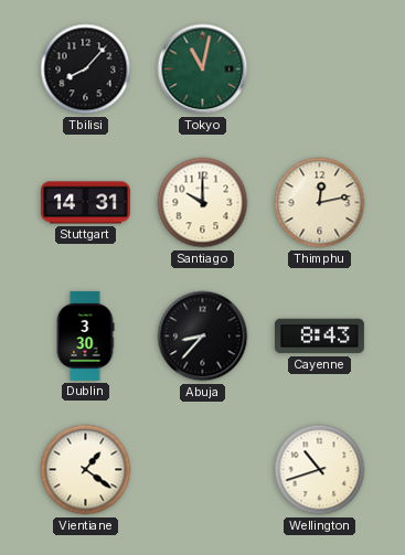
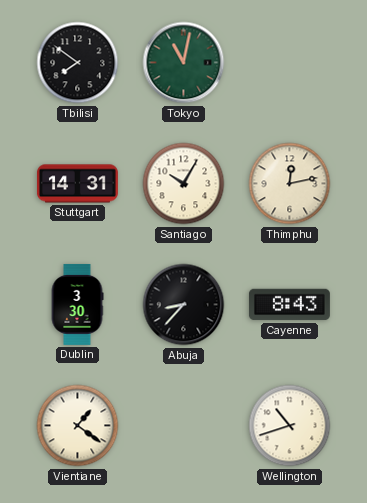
Tbilisi: 8:07 -> 7:51 (78, 63)
Santiago: 10:00 -> 10:05 (184, 184)
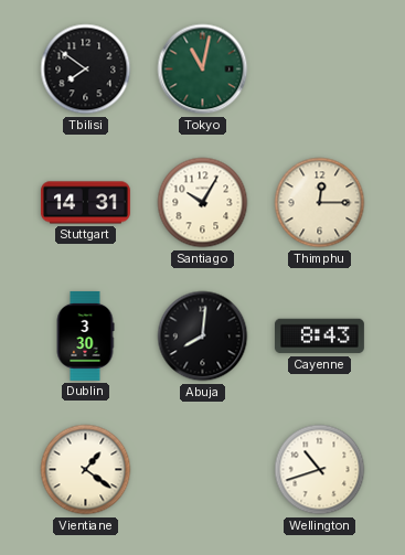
Thimphu: 12:13 -> 12:15 (320, 203)
Abuja: 8:37 -> 8:01 (203, 337)
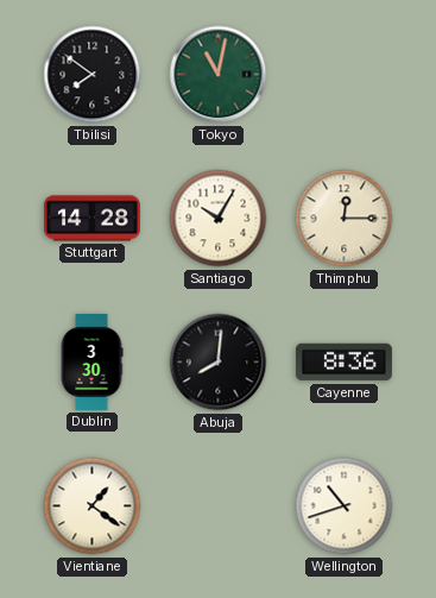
Stuttgart: 14:31 -> 14:28 (91, 219)
Cayenne: 8:43 -> 8:36 (343, 363)
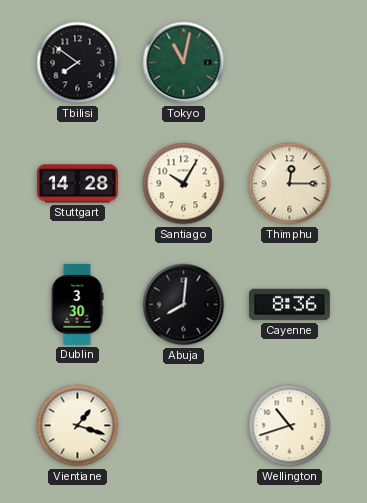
Vientiane: 1:21 -> 1:18 (78, 426)
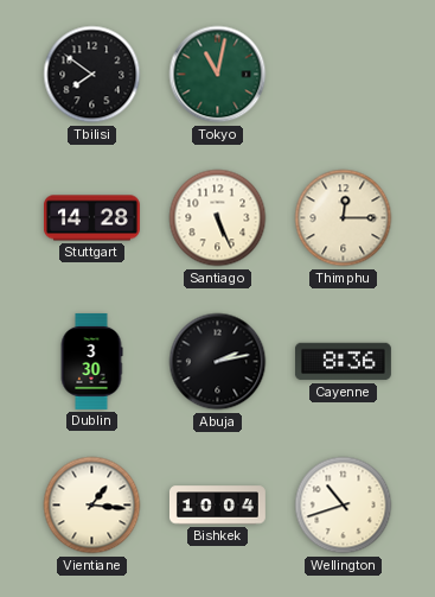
Santiago: 10:05 -> 5:26 (218, 218)
Abuja: 8:01 -> 2:13 (218, 362)
Vientiane: 1:18 -> 1:16 (92, 506)
Bishkek: none -> 10:04 (217, 506)
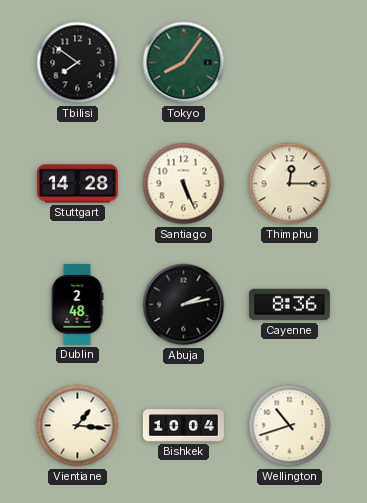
Tokyo: 11:02 -> 8:06 (184, 63)
Dublin: 3:30 -> 2:48 (77, 304)
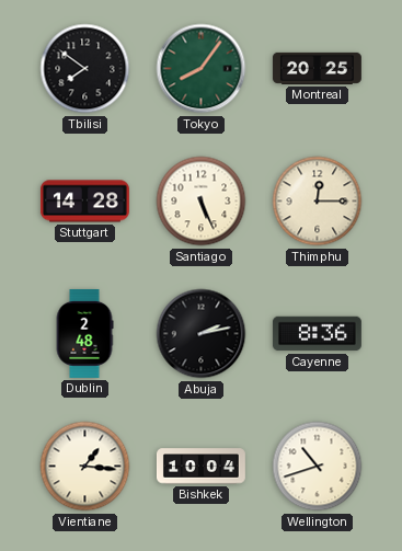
Montreal: none -> 20:25 (317, 68)
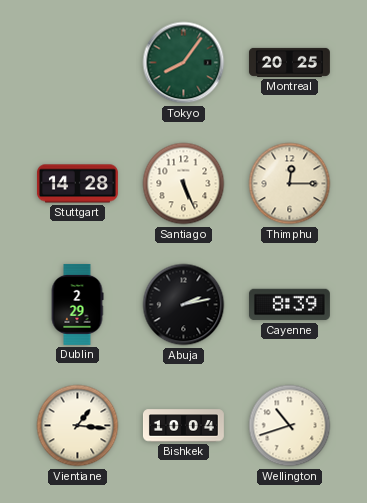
Tbilisi: 7:51 -> none (85, 69)
Dublin: 2:48 -> 2:29 (77, 304)
Cayenne: 8:36 -> 8:39 (289, 305)
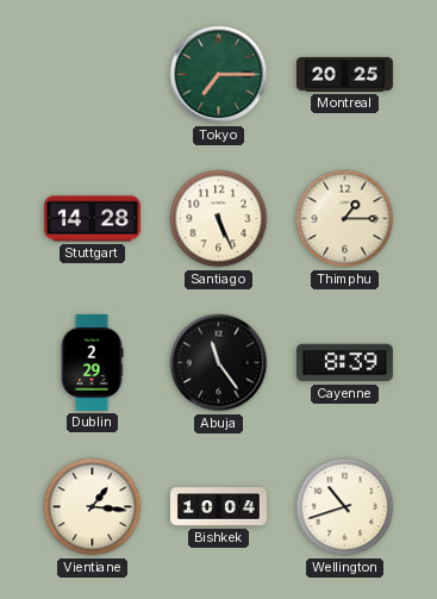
Tokyo: 8:06 -> 7:15 (219, 75)
Thimphu: 12:15 -> 1:15 (345, 219)
Abuja: 2:13 -> 11:24 (219, 363)
